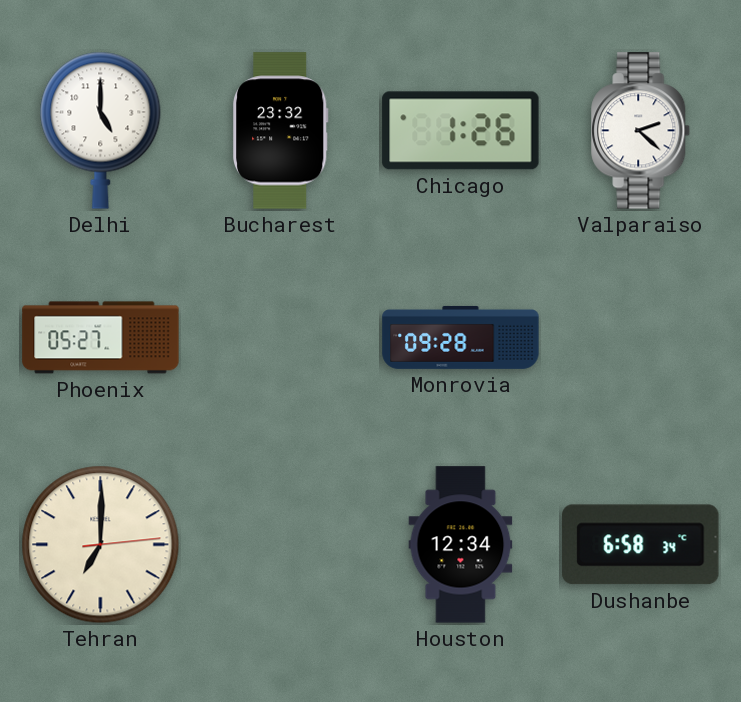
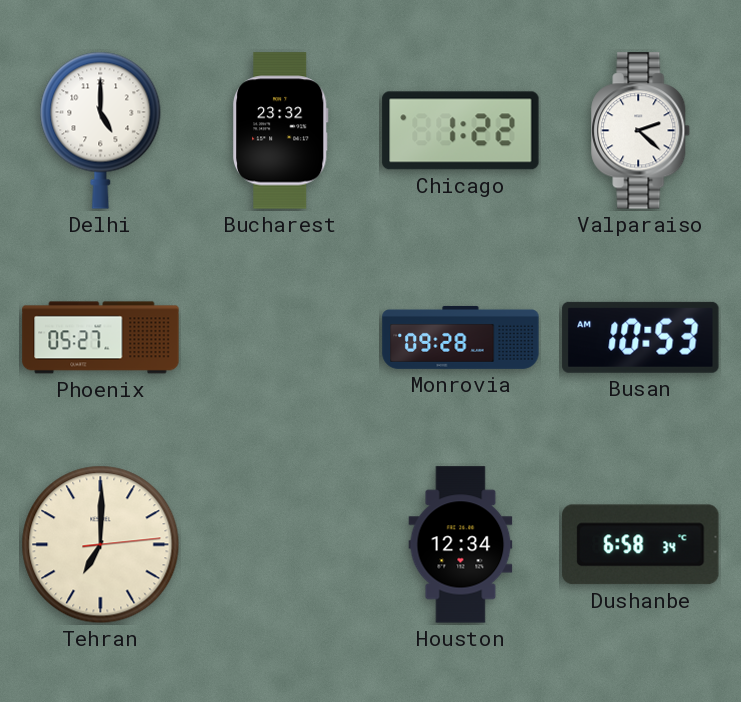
Chicago: 1:26 -> 1:22 (461, 131)
Busan: none -> 10:53 (641, 337)
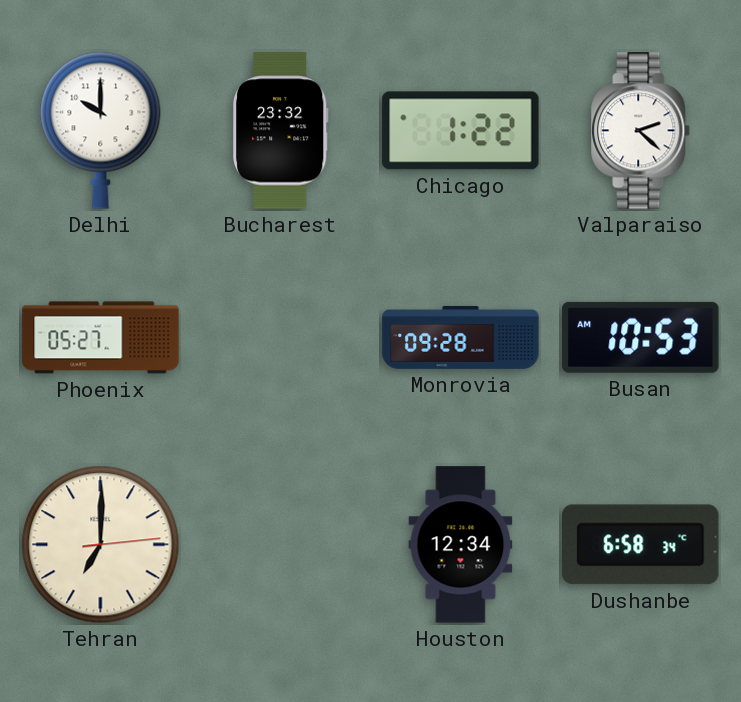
Delhi: 5:00 -> 10:00 (101, 130)
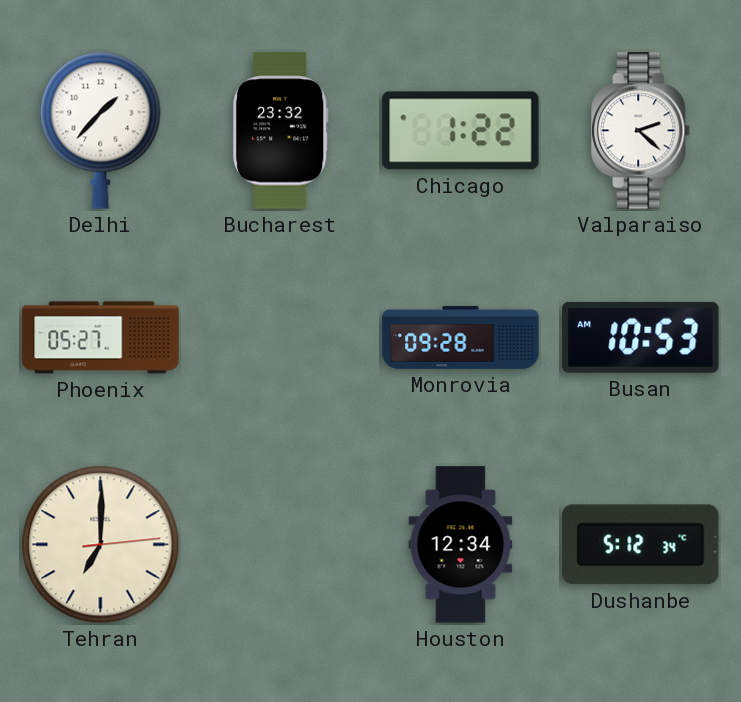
Delhi: 10:00 -> 1:37 (101, 130)
Dushanbe: 6:58 -> 5:12 (641, 545)
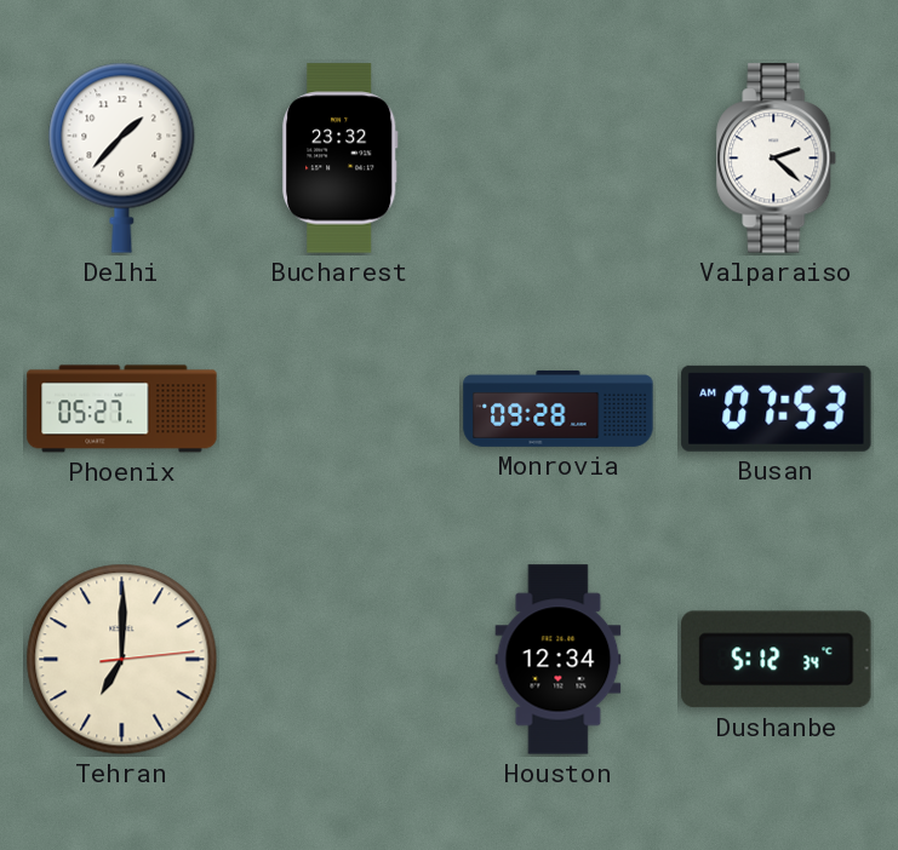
Chicago: 1:22 -> none (461, 131)
Busan: 10:53 -> 07:53 (777, 408)
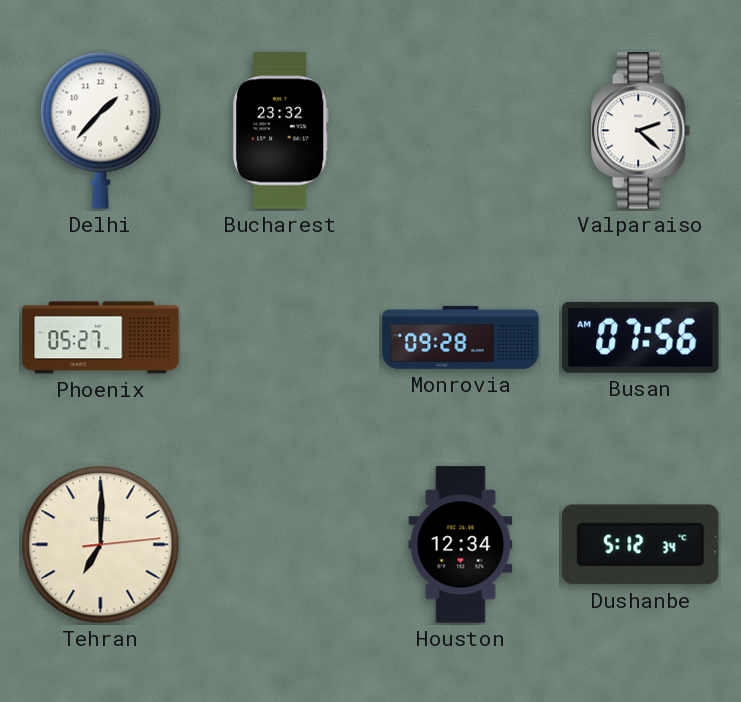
Busan: 07:53 -> 07:56 (641, 337)
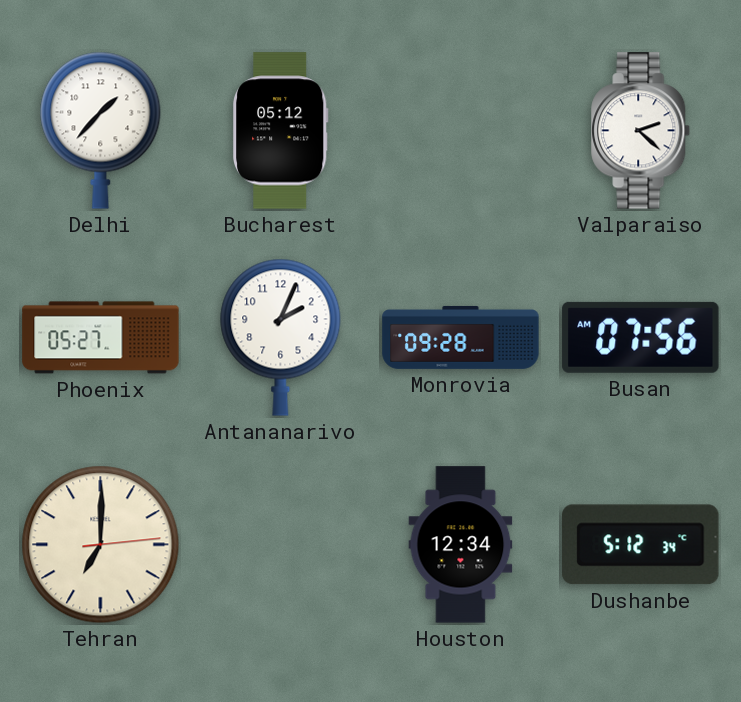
Bucharest: 23:32 -> 05:12 (280, 131)
Antananarivo: none -> 2:04 (281, 337)
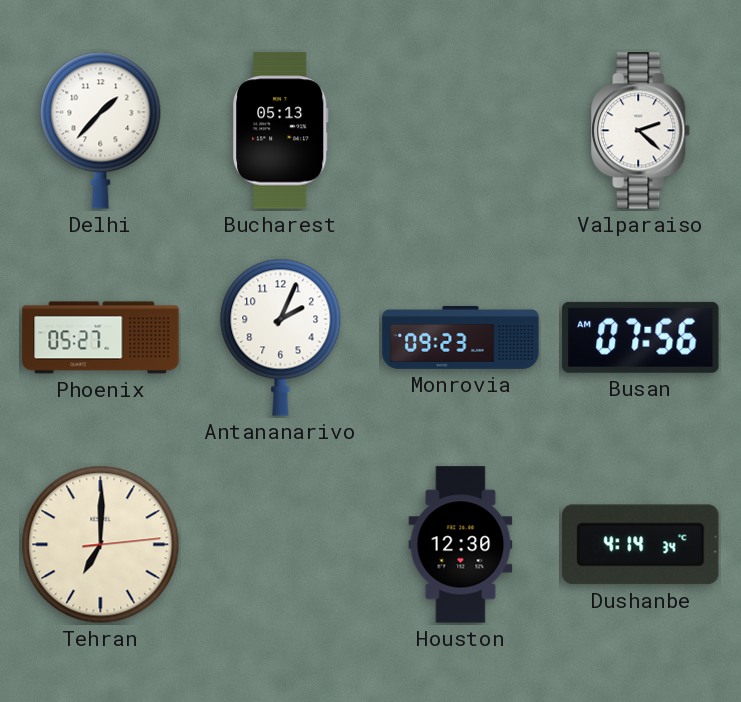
Bucharest: 05:12 -> 05:13 (280, 131)
Monrovia: 09:28 -> 09:23 (461, 337)
Houston: 12:34 -> 12:30 (461, 545)
Dushanbe: 5:12 -> 4:14 (641, 545)
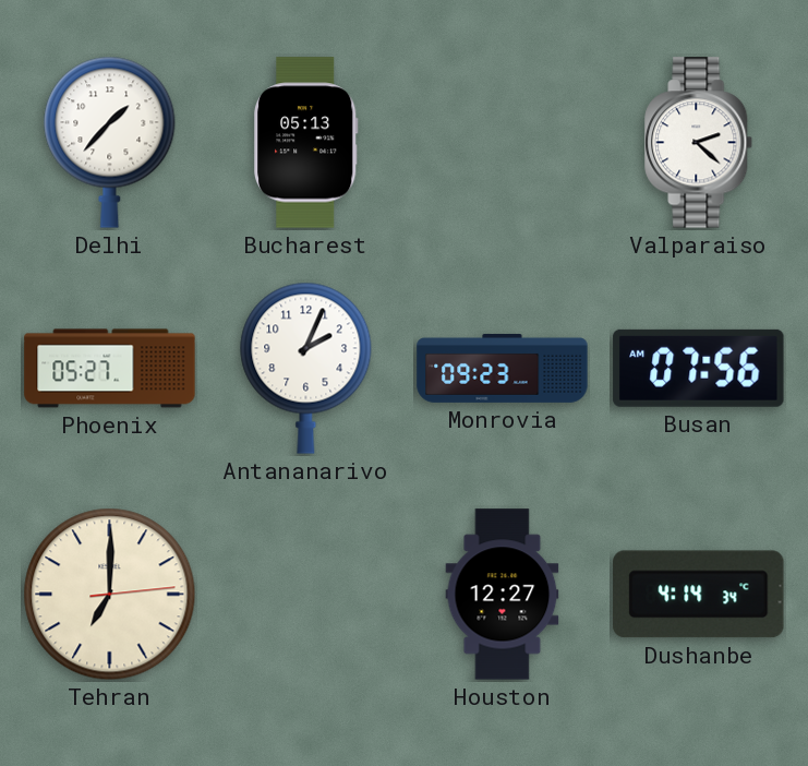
Houston: 12:30 -> 12:27 (503, 595)
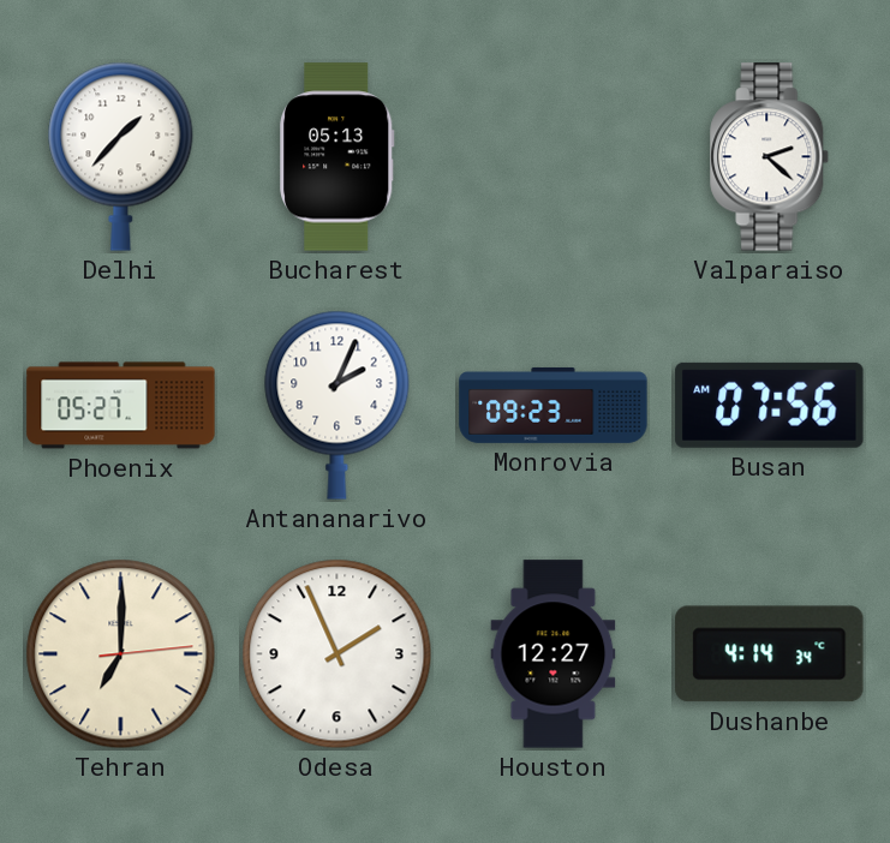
Odesa: none -> 1:56 (338, 654)
